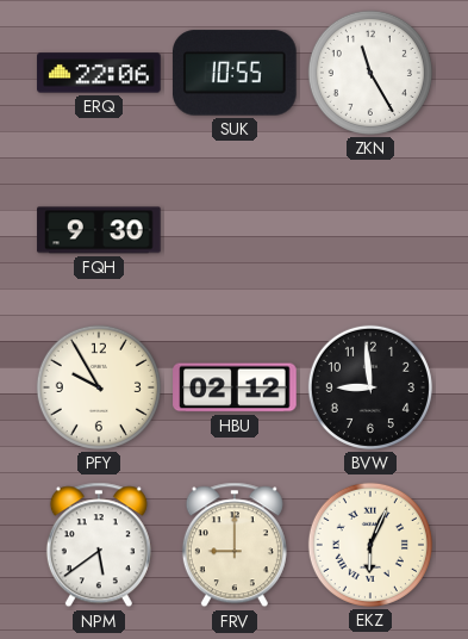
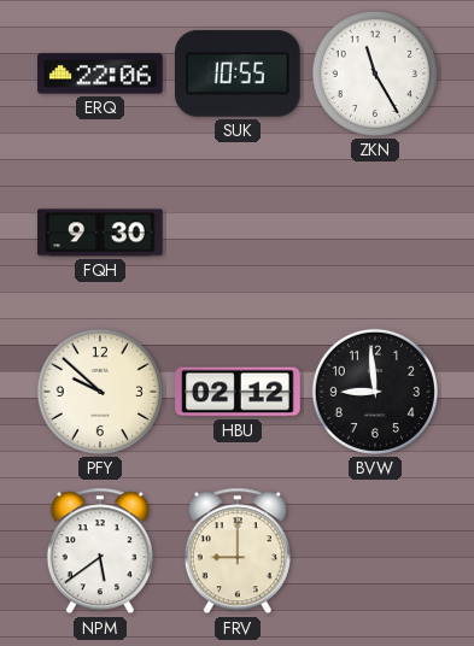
PFY: 9:55 -> 9:52 (100, 392)
EKZ: 6:04 -> none (370, 545)
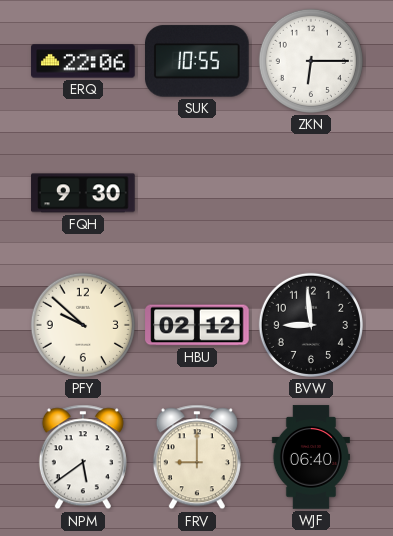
ZKN: 11:25 -> 6:15 (311, 61)
WJF: none -> 06:40 (311, 457)
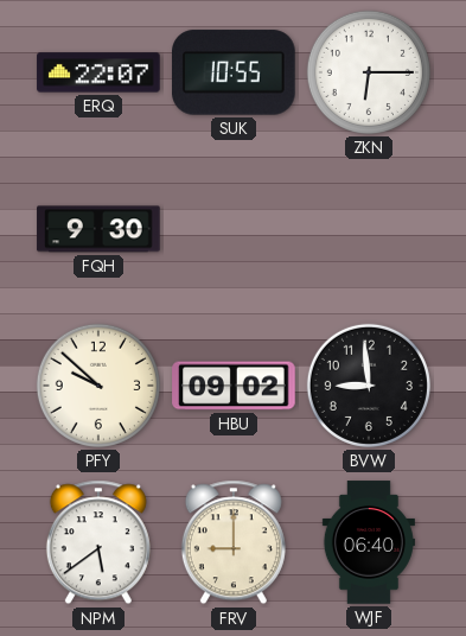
ERQ: 22:06 -> 22:07 (98, 72)
HBU: 02:12 -> 09:02 (234, 386)
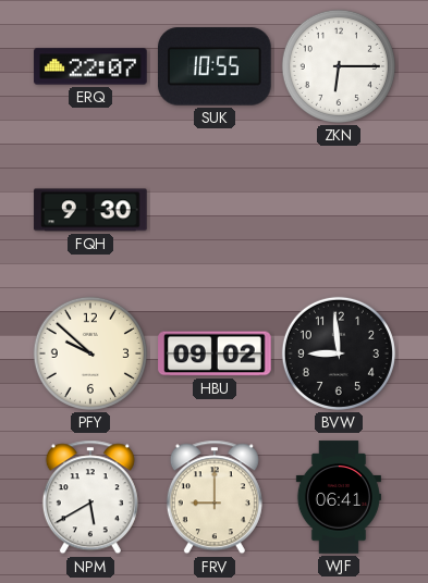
NPM: 5:39 -> 5:40 (90, 497)
WJF: 06:40 -> 06:41 (339, 497)
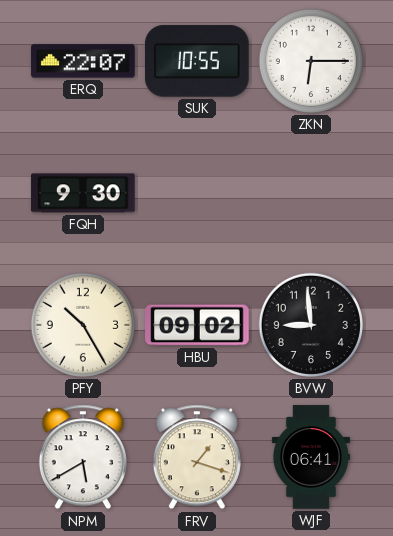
PFY: 9:52 -> 10:25 (83, 325)
FRV: 9:00 -> 1:18 (197, 457)
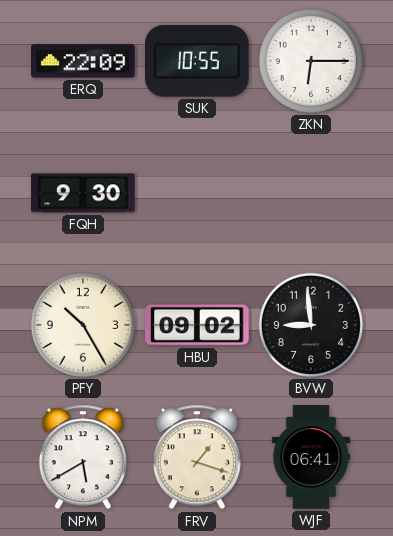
ERQ: 22:07 -> 22:09 (83, 61)
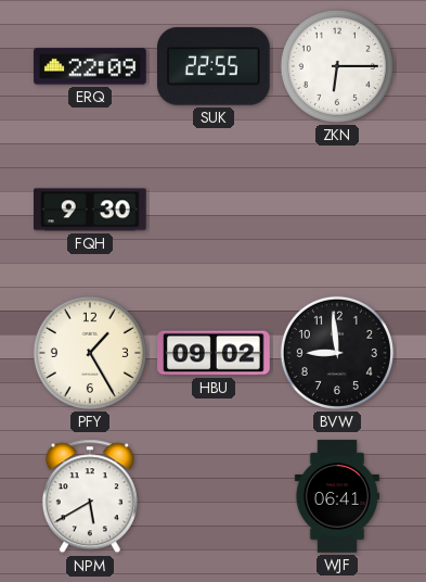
SUK: 10:55 -> 22:55 (215, 66)
PFY: 10:25 -> 1:25 (90, 353)
FRV: 1:18 -> none (197, 457)
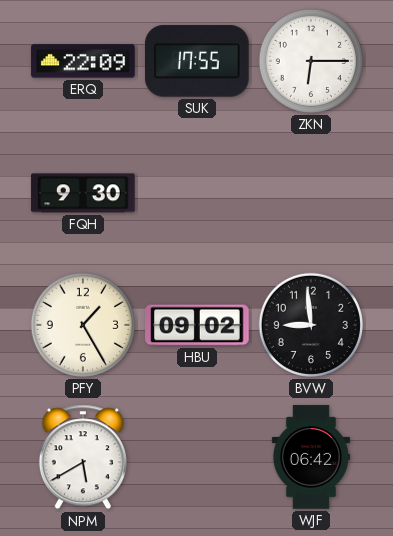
SUK: 22:55 -> 17:55 (198, 61)
WJF: 06:41 -> 06:42 (311, 457)
